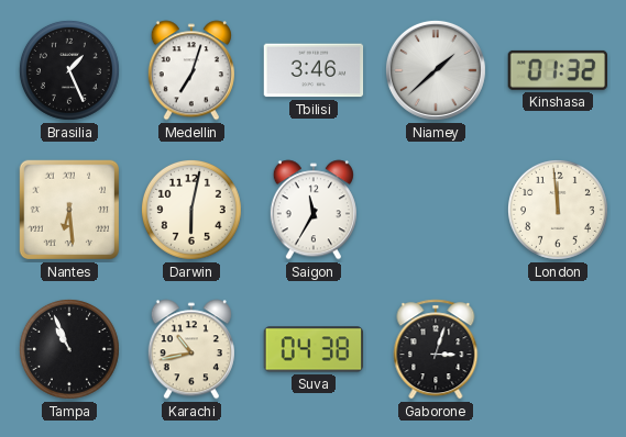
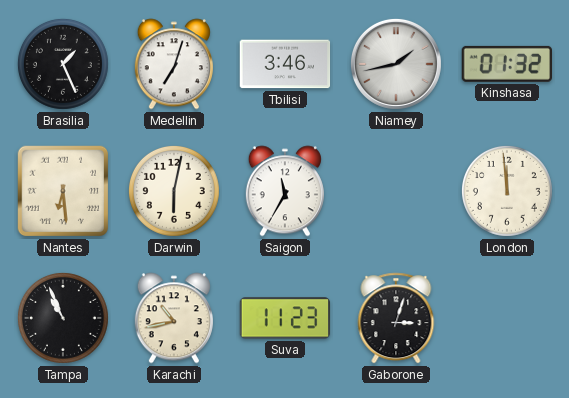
Niamey: 1:38 -> 1:43 (396, 64)
Suva: 04:38 -> 11:23 (285, 318)
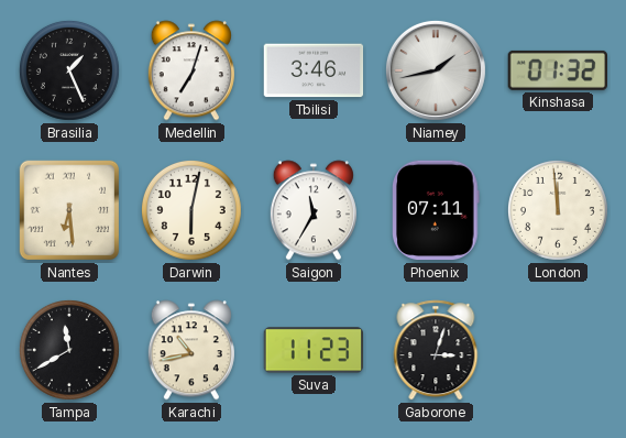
Phoenix: none -> 07:11 (436, 210)
Tampa: 10:56 -> 11:40 (69, 350)
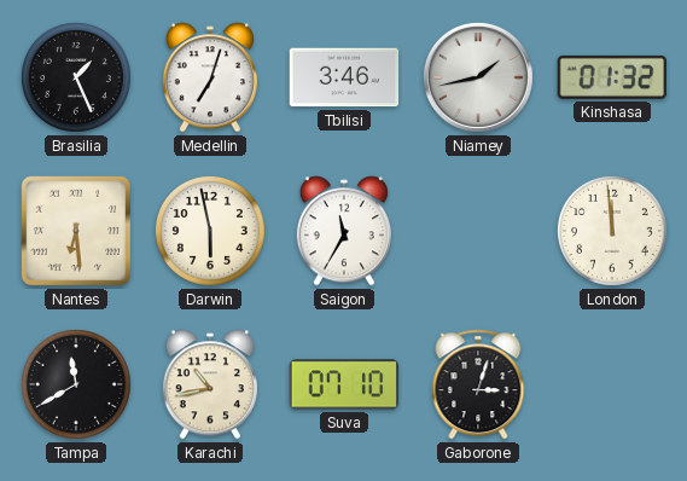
Darwin: 6:02 -> 5:58 (210, 231)
Phoenix: 07:11 -> none (436, 210)
Suva: 11:23 -> 07:10 (344, 384)
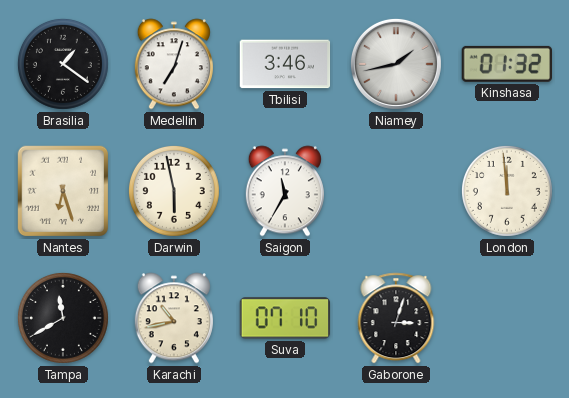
Brasilia: 1:26 -> 1:21 (63, 64)
Nantes: 6:29 -> 6:27 (63, 191)
